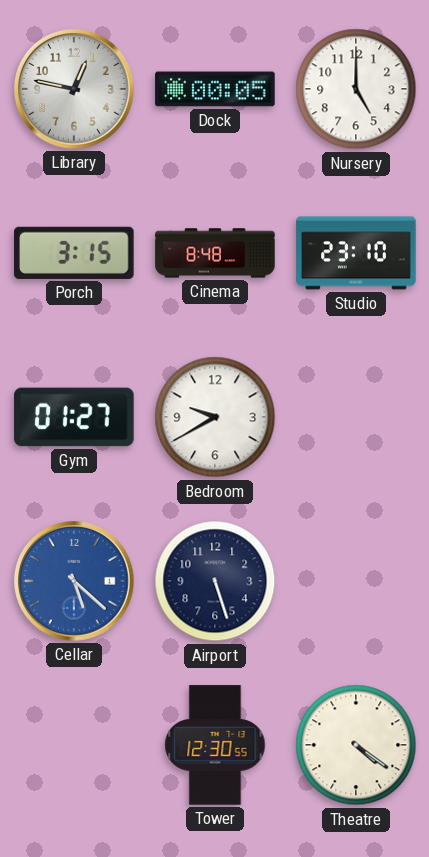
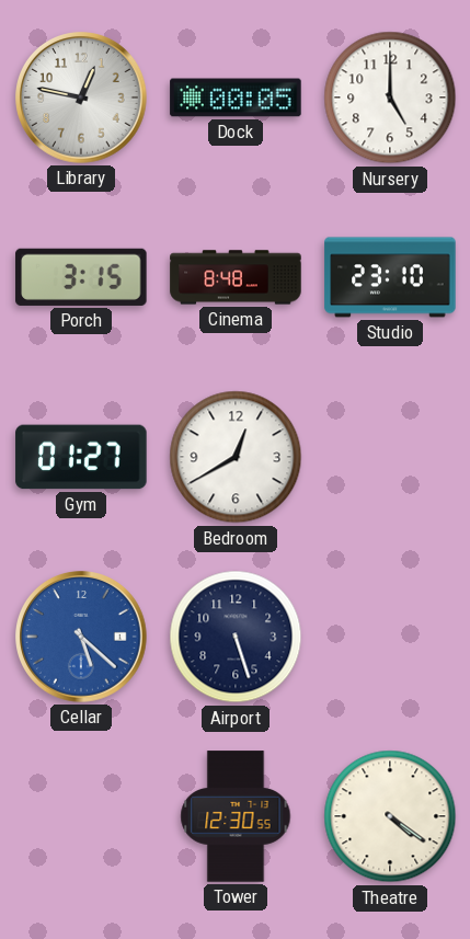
Bedroom: 9:40 -> 12:40 (236, 457)
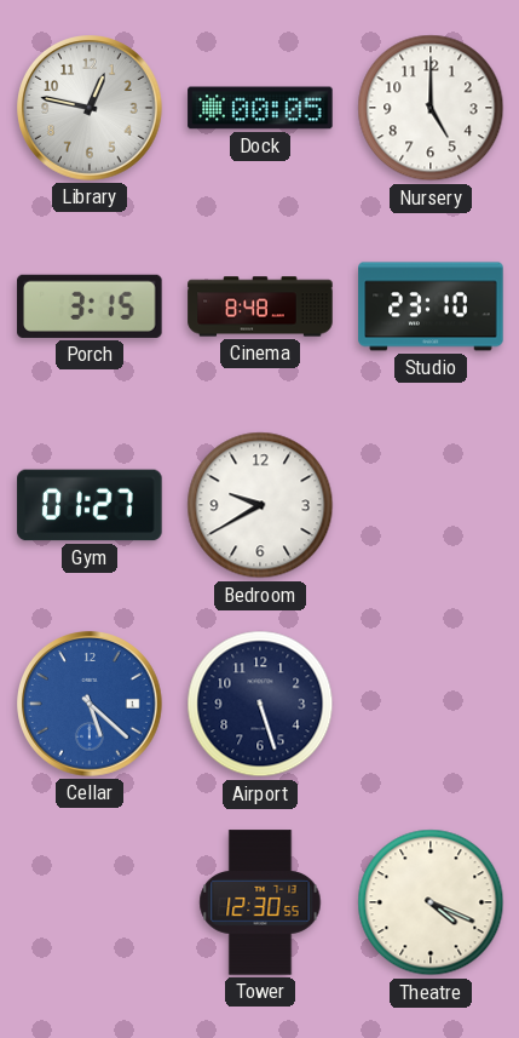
Bedroom: 12:40 -> 9:40 (260, 505)
Theatre: 4:21 -> 4:19 (431, 902)
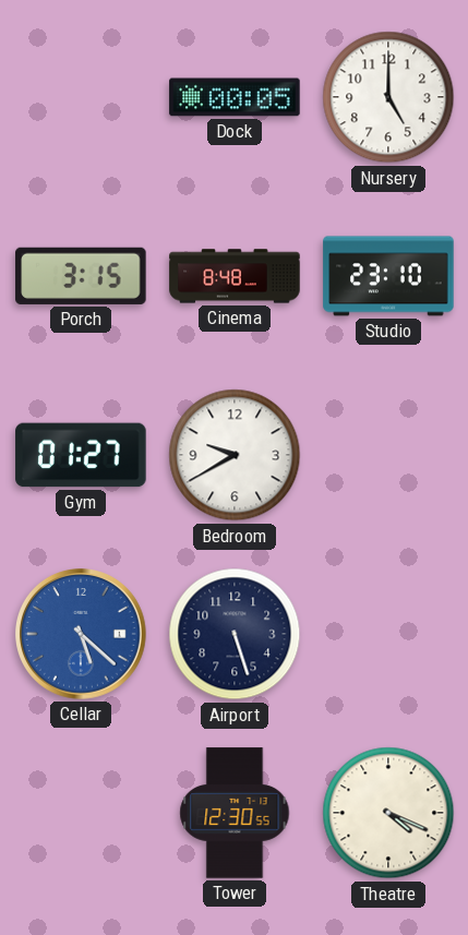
Library: 12:47 -> none (91, 109)
